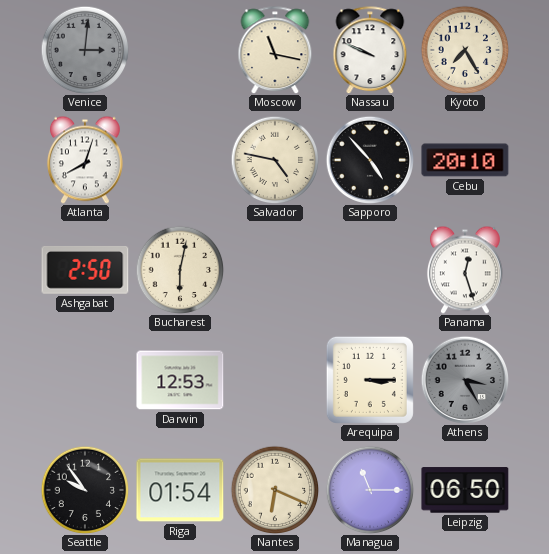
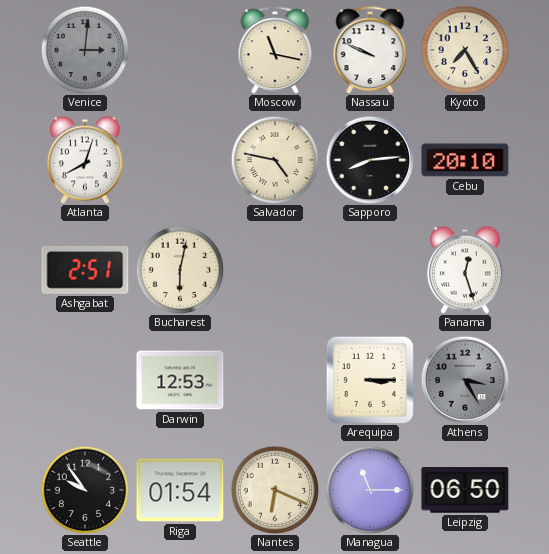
Sapporo: 4:53 -> 8:14 (369, 159)
Ashgabat: 2:50 -> 2:51 (85, 270)
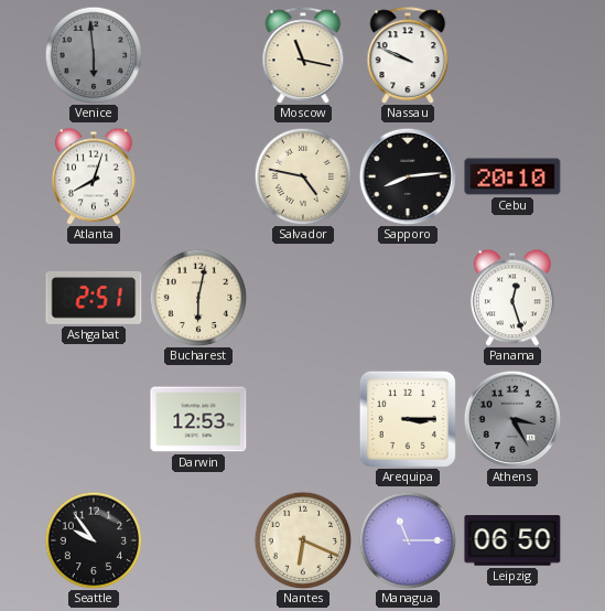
Venice: 3:01 -> 5:59 (94, 55)
Kyoto: 7:25 -> none (465, 50)
Riga: 01:54 -> none (180, 490)
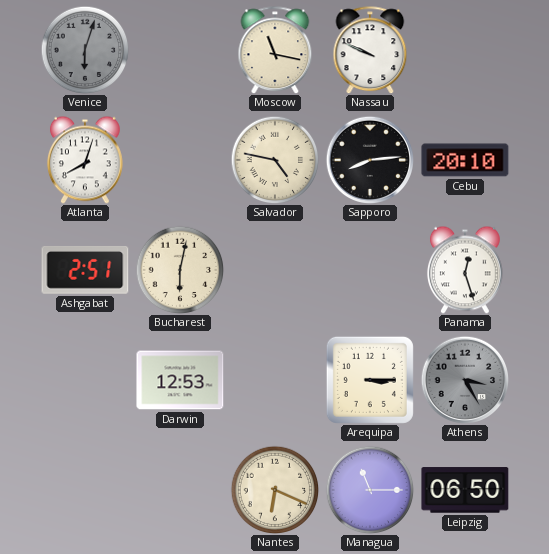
Venice: 5:59 -> 6:03 (85, 50)
Seattle: 9:54 -> none (94, 540)
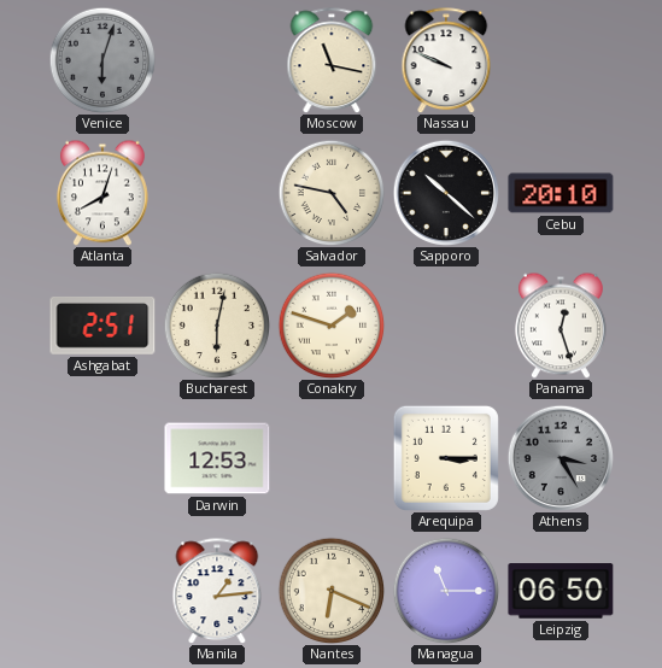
Sapporo: 8:14 -> 10:22 (445, 192)
Conakry: none -> 1:48 (332, 326)
Manila: none -> 1:14 (217, 591)
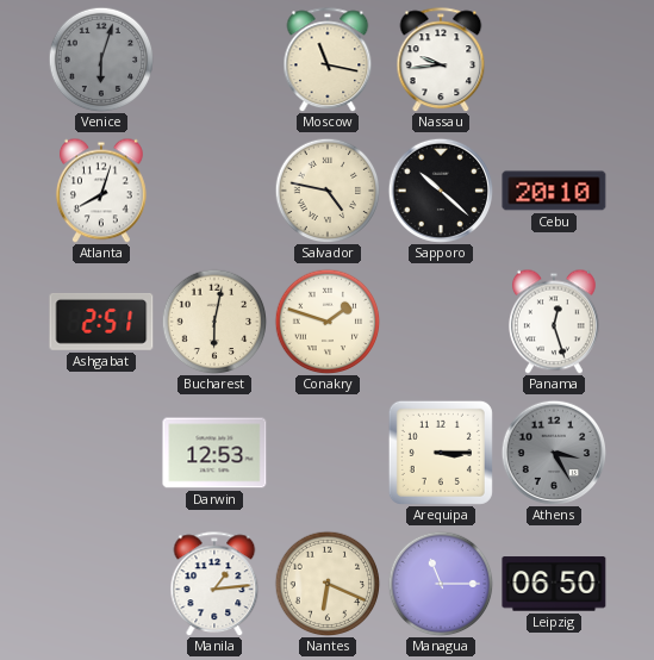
Nassau: 9:49 -> 9:44 (441, 60)
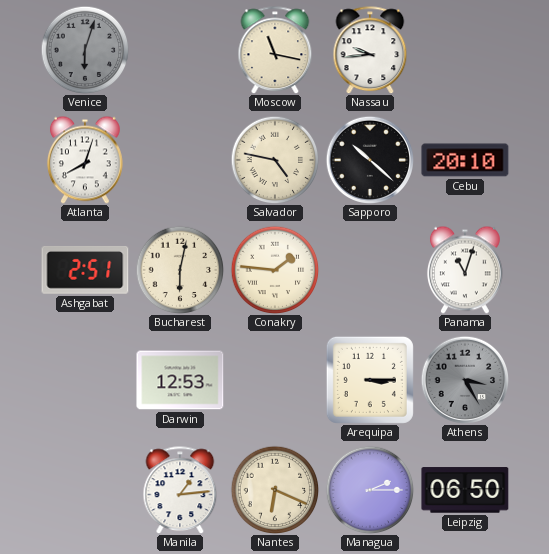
Conakry: 1:48 -> 1:46 (275, 270)
Panama: 12:27 -> 11:03 (465, 270)
Managua: 11:15 -> 2:15 (370, 490)
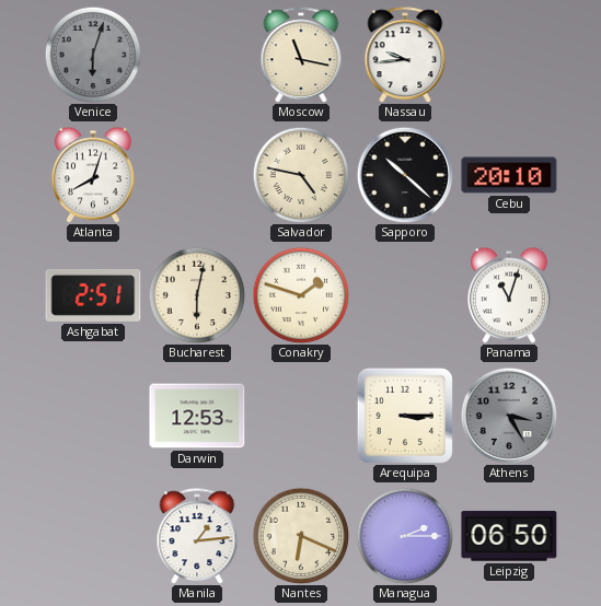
Conakry: 1:46 -> 1:48 (301, 295)
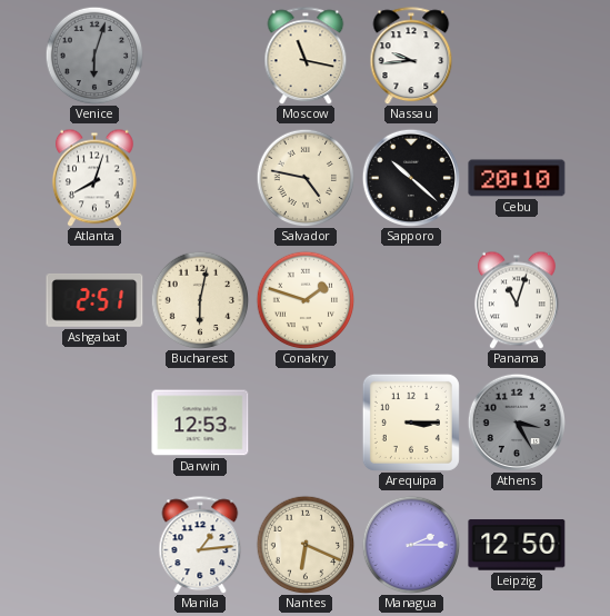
Leipzig: 06:50 -> 12:50 (517, 545)
